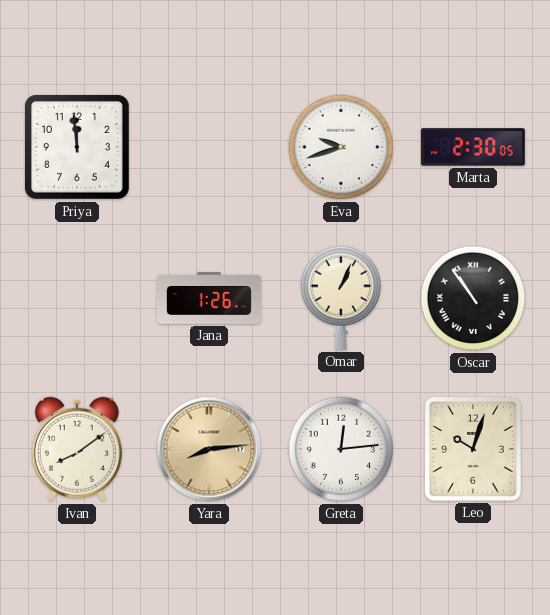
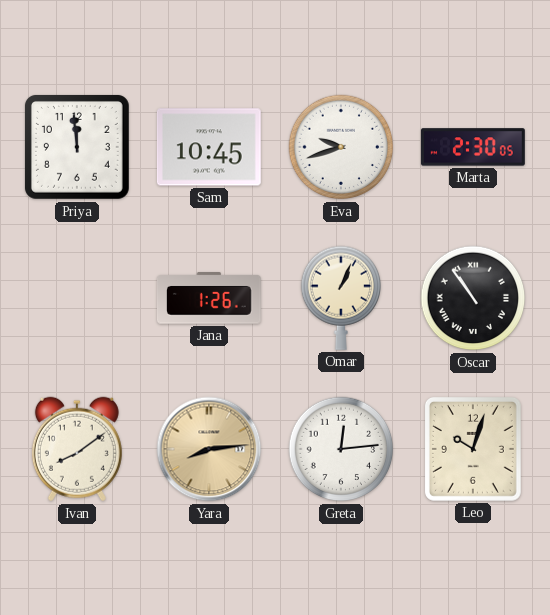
Sam: none -> 10:45 (209, 147)
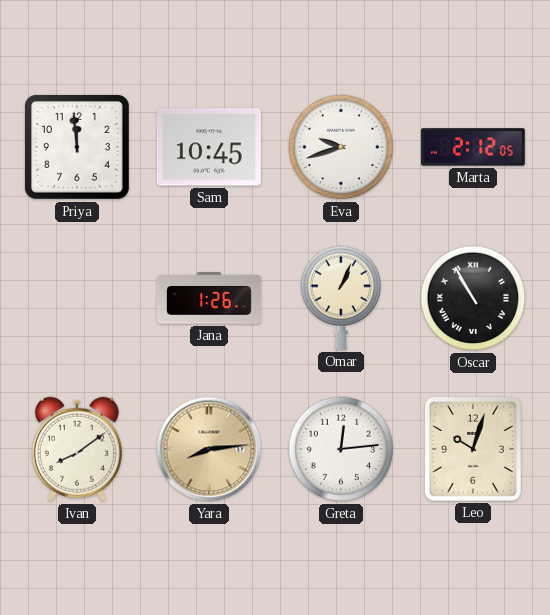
Marta: 2:30 -> 2:12 (473, 147)
Oscar: 10:54 -> 10:55 (473, 298)
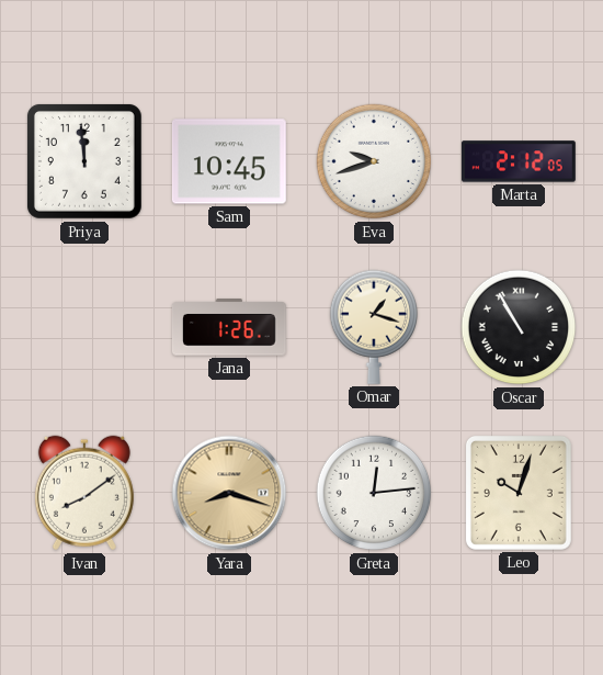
Omar: 1:04 -> 1:18 (373, 327)
Yara: 8:14 -> 8:18 (229, 493)
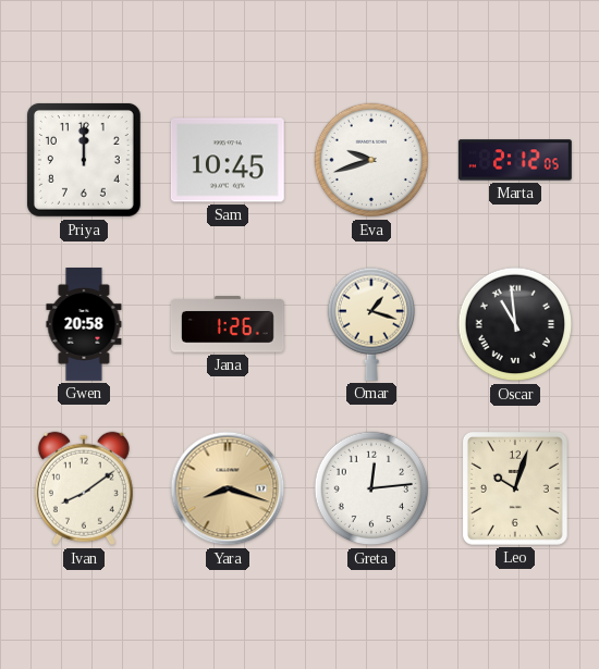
Priya: 11:59 -> 12:00 (84, 160)
Gwen: none -> 20:58 (84, 325)
Oscar: 10:55 -> 10:59 (515, 324)
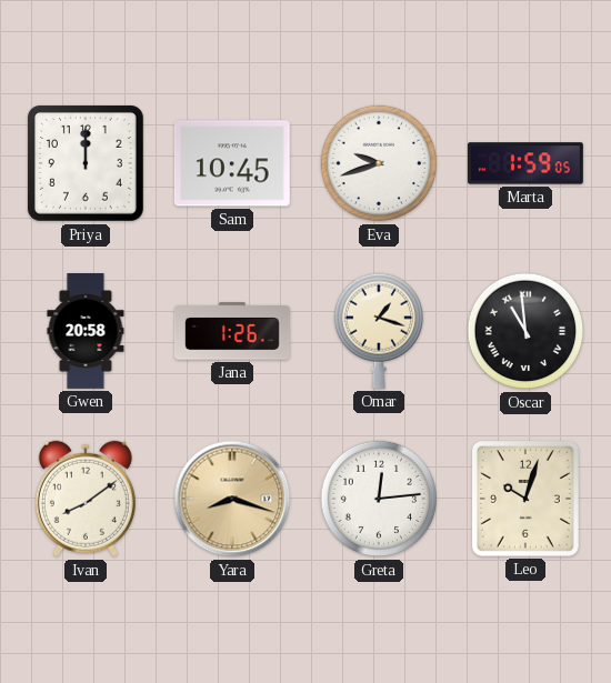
Marta: 2:12 -> 1:59 (525, 163)
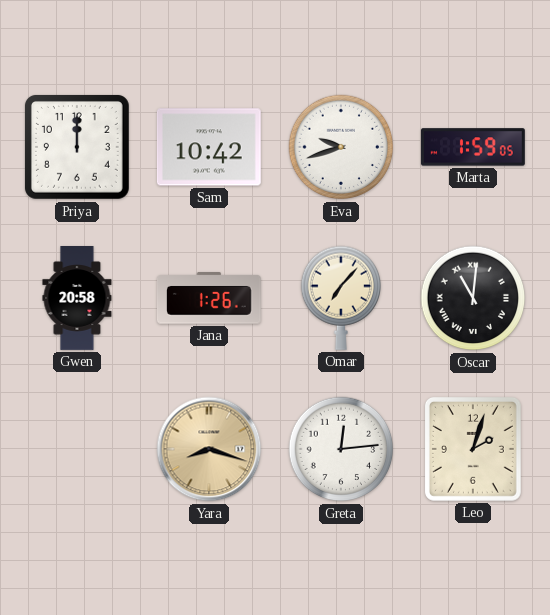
Sam: 10:45 -> 10:42 (209, 147)
Omar: 1:18 -> 7:07 (340, 298)
Oscar: 10:59 -> 11:01 (473, 298)
Ivan: 8:09 -> none (86, 499)
Leo: 10:03 -> 2:03 (473, 449)
